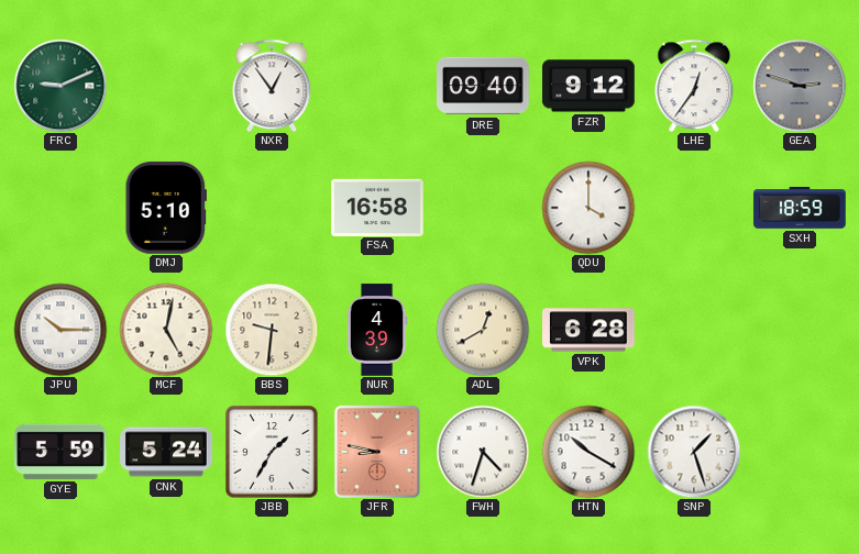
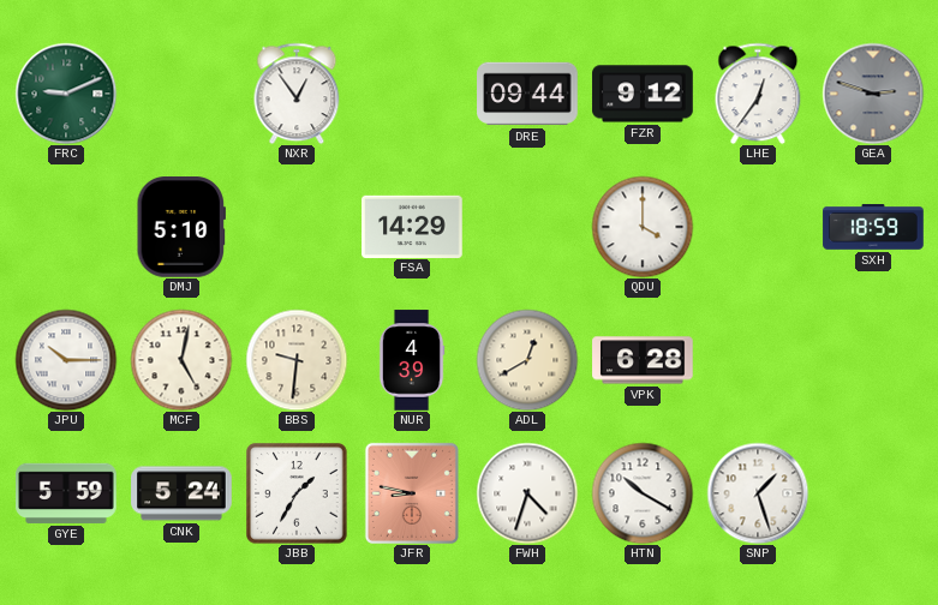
DRE: 09:40 -> 09:44 (527, 94)
FSA: 16:58 -> 14:29 (412, 226)
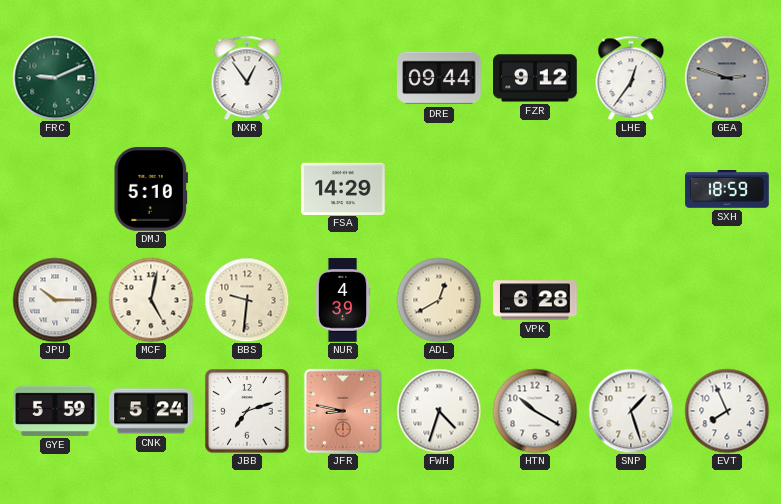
QDU: 4:00 -> none (643, 227)
JBB: 1:35 -> 7:12 (247, 411)
EVT: none -> 7:56 (727, 411)
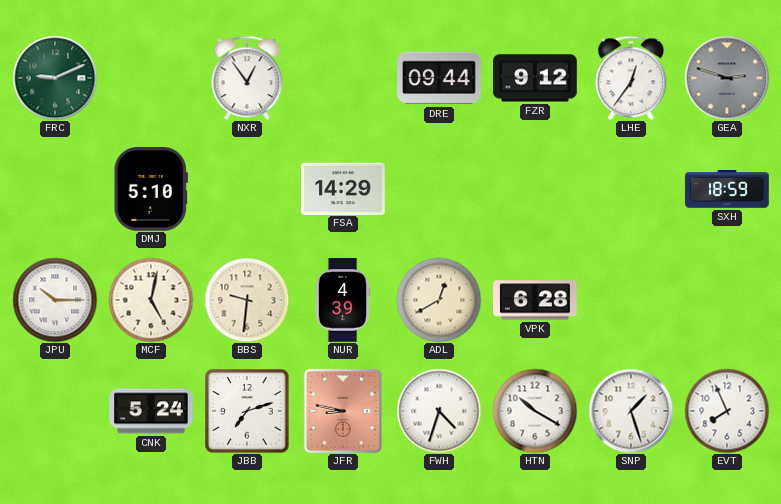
GYE: 5:59 -> none (55, 411)
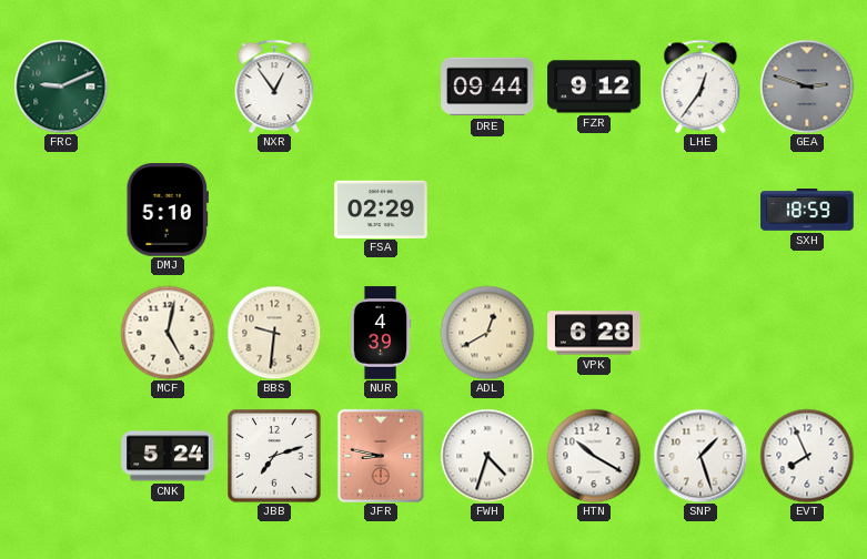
FSA: 14:29 -> 02:29 (381, 209)
JPU: 10:15 -> none (55, 300)
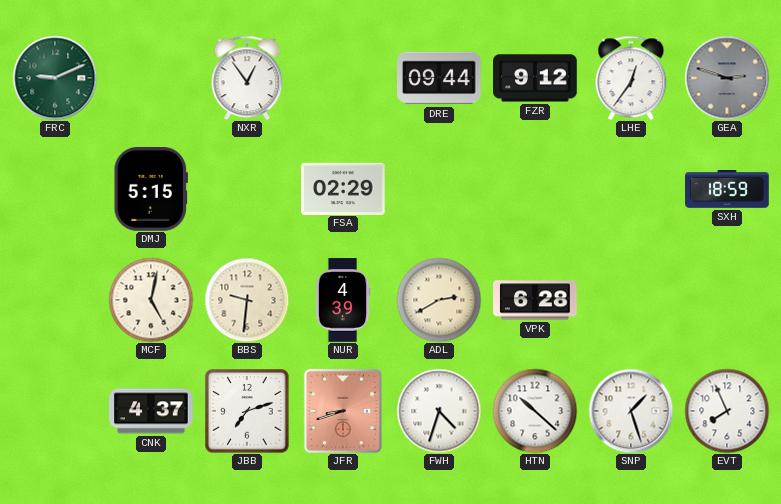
DMJ: 5:10 -> 5:15 (150, 190)
ADL: 12:40 -> 2:40 (439, 300)
CNK: 5:24 -> 4:37 (151, 411)
JFR: 8:47 -> 8:42 (343, 411)
HTN: 10:20 -> 10:22 (535, 411)
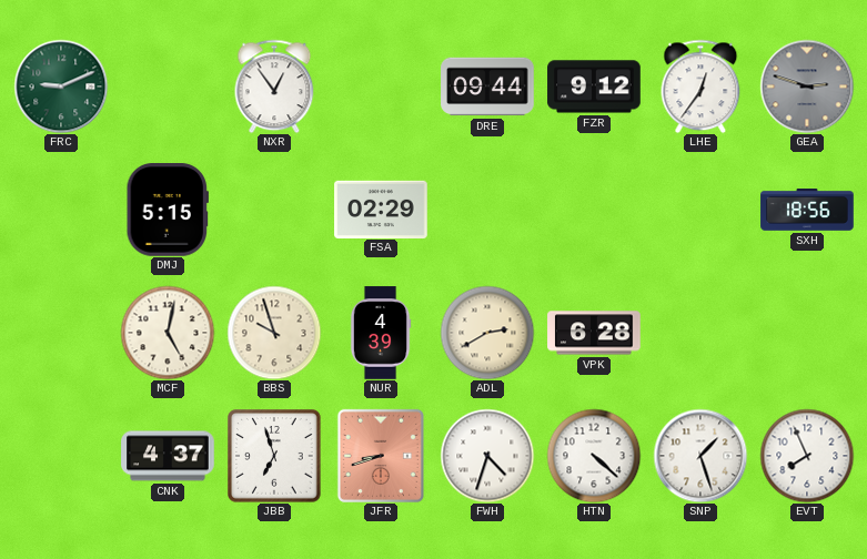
SXH: 18:59 -> 18:56 (807, 210)
BBS: 9:31 -> 9:57 (274, 333)
JBB: 7:12 -> 6:57 (274, 456)
HTN: 10:22 -> 4:22 (594, 456)
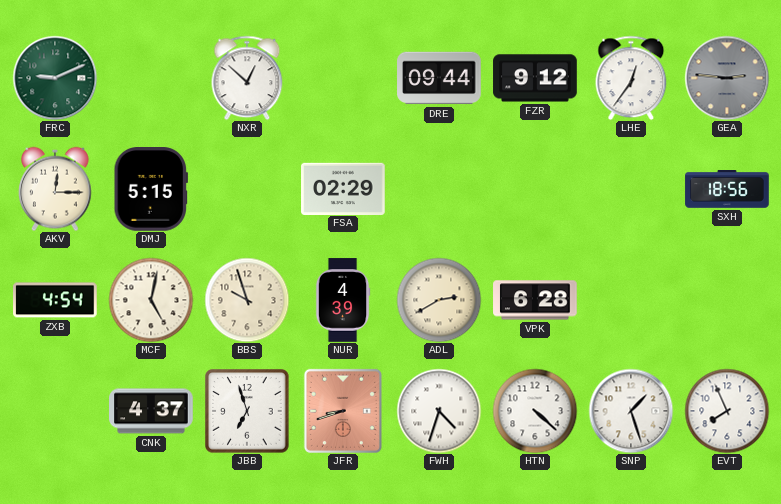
NXR: 12:54 -> 12:52 (247, 78)
GEA: 2:48 -> 2:46 (727, 78)
AKV: none -> 12:15 (56, 189)
ZXB: none -> 4:54 (55, 300)
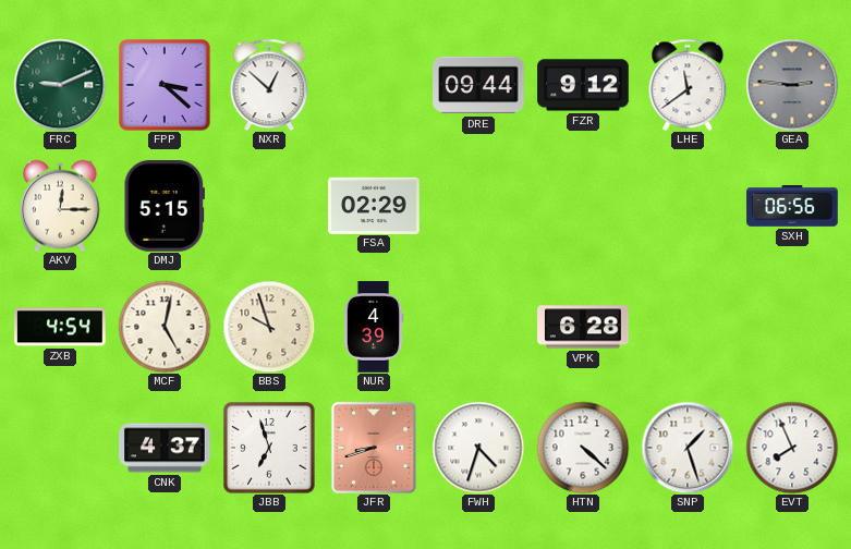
FPP: none -> 3:22 (165, 85)
LHE: 12:36 -> 11:39 (688, 85)
SXH: 18:56 -> 06:56 (792, 206)
ADL: 2:40 -> none (439, 300)
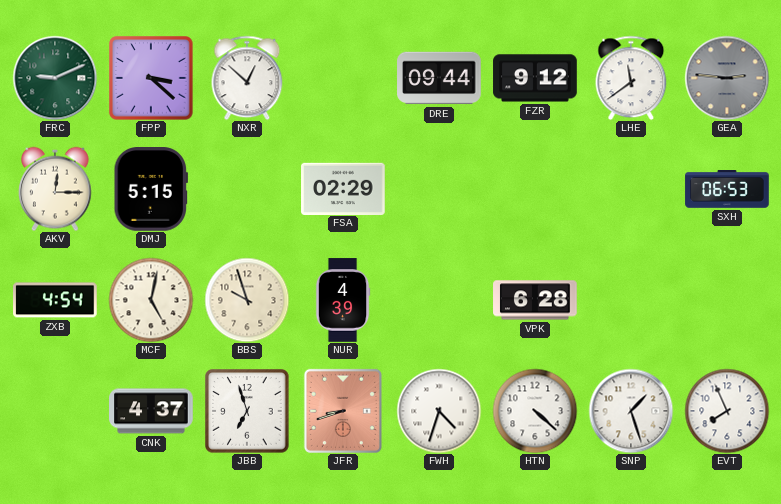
SXH: 06:56 -> 06:53 (727, 189)
